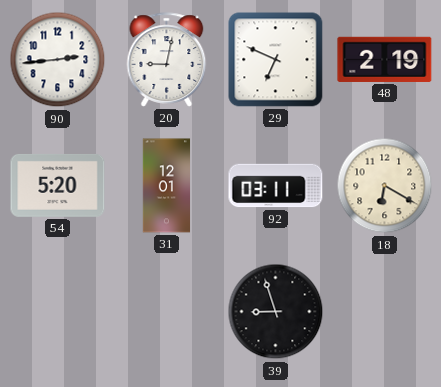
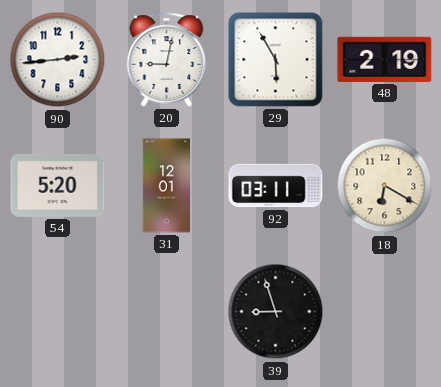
29: 6:49 -> 5:55 (276, 60)
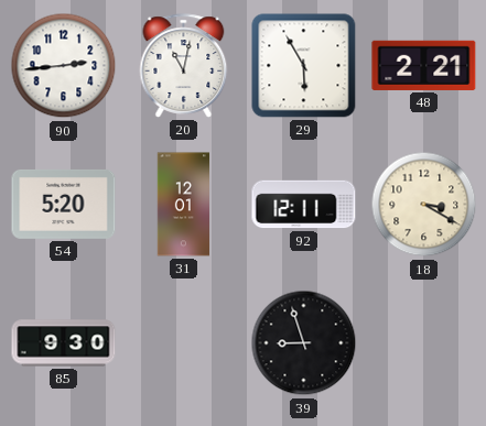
20: 9:02 -> 11:02 (184, 66)
48: 2:19 -> 2:21 (424, 65)
92: 03:11 -> 12:11 (304, 205)
18: 6:20 -> 3:20 (424, 205)
85: none -> 9:30 (64, 343)
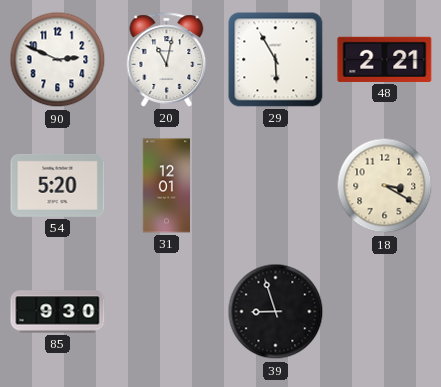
90: 2:44 -> 2:49 (58, 60)
92: 12:11 -> none (304, 205)
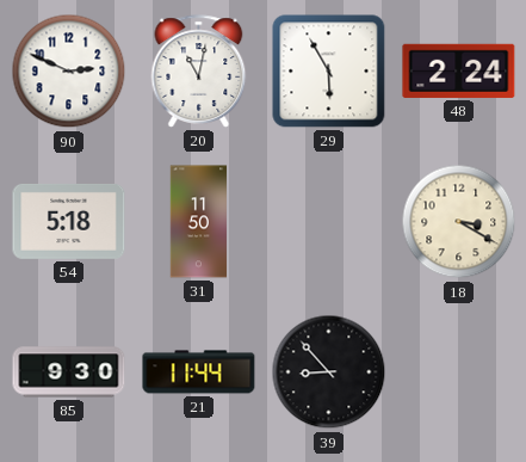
48: 2:21 -> 2:24 (459, 70)
54: 5:20 -> 5:18 (69, 221)
31: 12:01 -> 11:50 (199, 222)
21: none -> 11:44 (199, 372)
39: 8:57 -> 8:53 (329, 372)
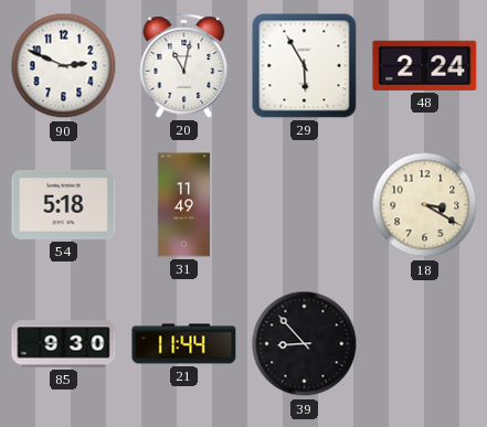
31: 11:50 -> 11:49 (184, 205)
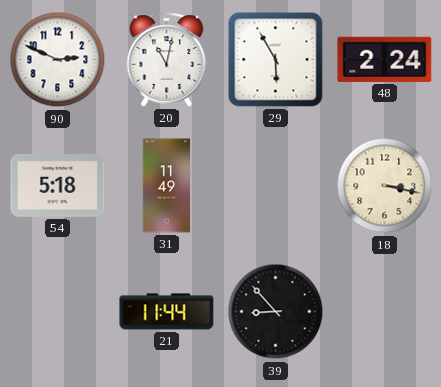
18: 3:20 -> 3:17 (385, 186)
85: 9:30 -> none (64, 344)
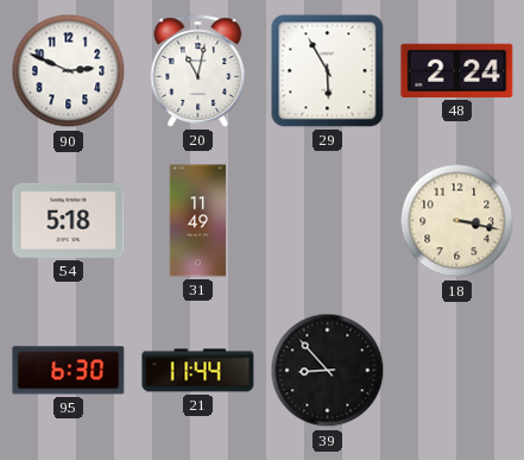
95: none -> 6:30 (69, 371)
